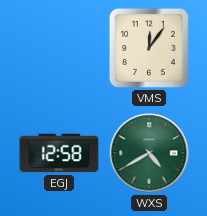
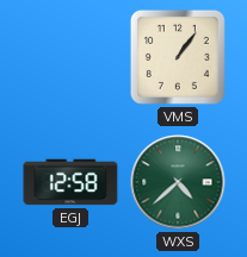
VMS: 12:06 -> 1:06 (178, 57)
WXS: 4:40 -> 4:38 (178, 182)
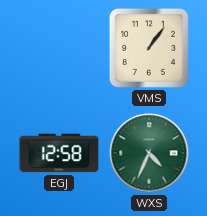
WXS: 4:38 -> 4:34 (149, 153)
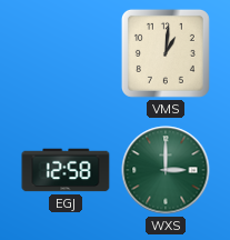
VMS: 1:06 -> 1:01 (166, 53)
WXS: 4:34 -> 3:00 (166, 170)
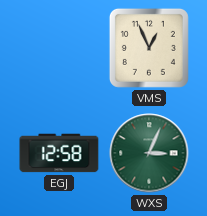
VMS: 1:01 -> 12:56 (149, 48)
WXS: 3:00 -> 3:04 (149, 153)
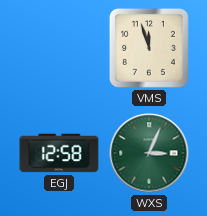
VMS: 12:56 -> 11:57 (149, 48)
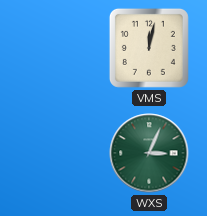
VMS: 11:57 -> 12:02 (149, 48)
EGJ: 12:58 -> none (59, 153)
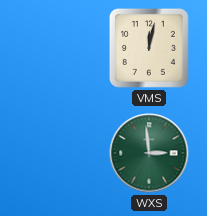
WXS: 3:04 -> 2:59 (149, 153)
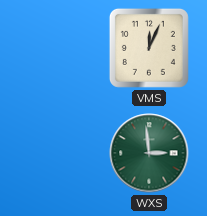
VMS: 12:02 -> 12:04 (149, 48)
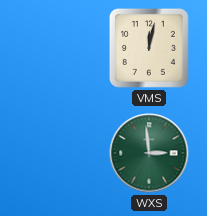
VMS: 12:04 -> 12:02 (149, 48)
